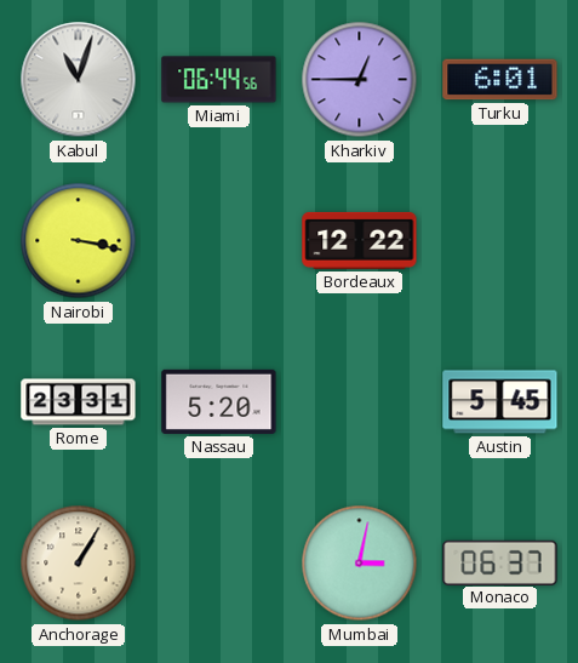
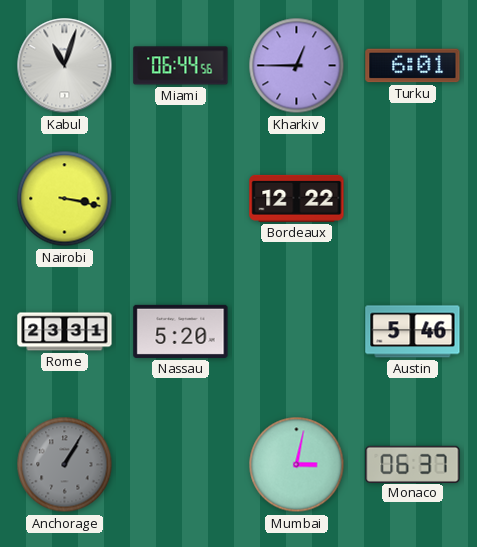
Austin: 5:45 -> 5:46 (413, 332)
Anchorage dial: cream -> grey (65, 465)
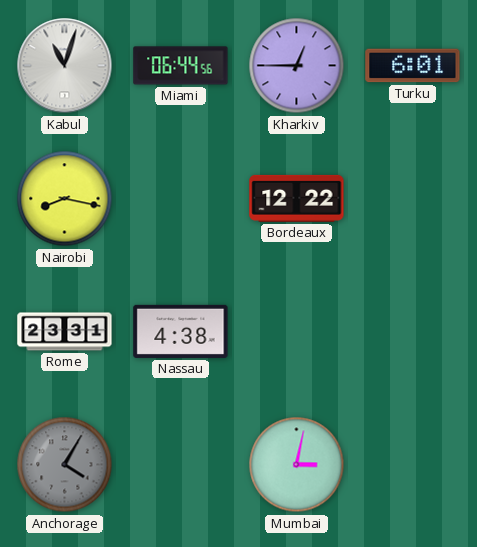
Nairobi: 3:17 -> 8:17 (65, 199)
Nassau: 5:20 -> 4:38 (181, 331)
Austin: 5:46 -> none (413, 332)
Anchorage: 1:05 -> 4:05 (65, 465)
Monaco: 06:37 -> none (413, 464)
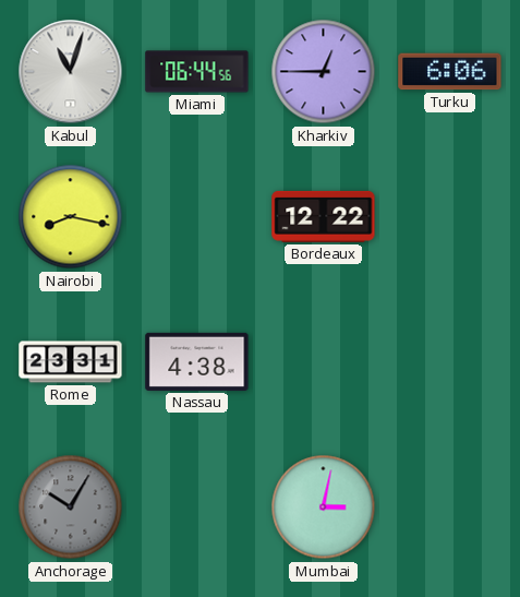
Turku: 6:01 -> 6:06 (450, 72)
Anchorage: 4:05 -> 10:05 (71, 508)
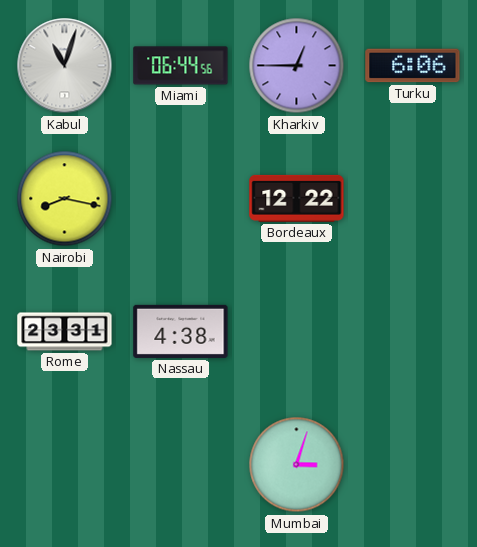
Anchorage: 10:05 -> none (71, 508)
Mumbai: 3:02 -> 3:03 (297, 465)
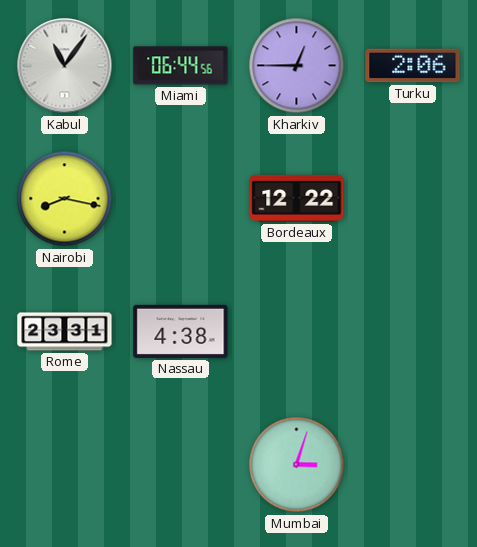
Kabul: 11:03 -> 11:06 (65, 66)
Turku: 6:06 -> 2:06 (413, 66)
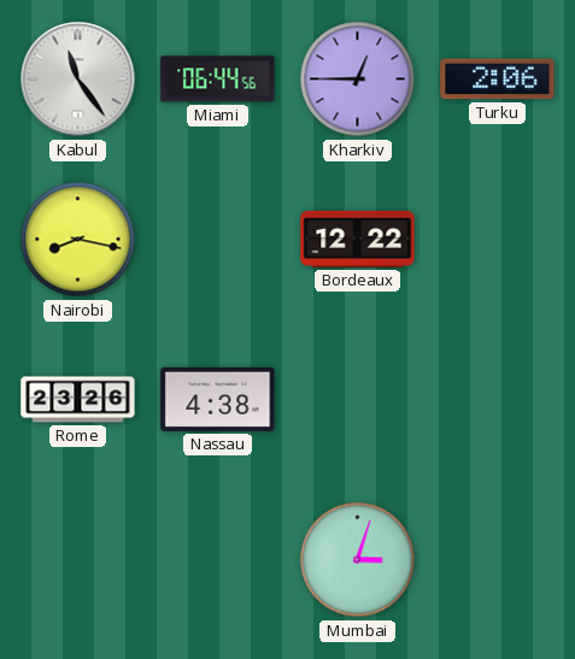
Kabul: 11:06 -> 11:24 (78, 80)
Rome: 23:31 -> 23:26 (78, 400)
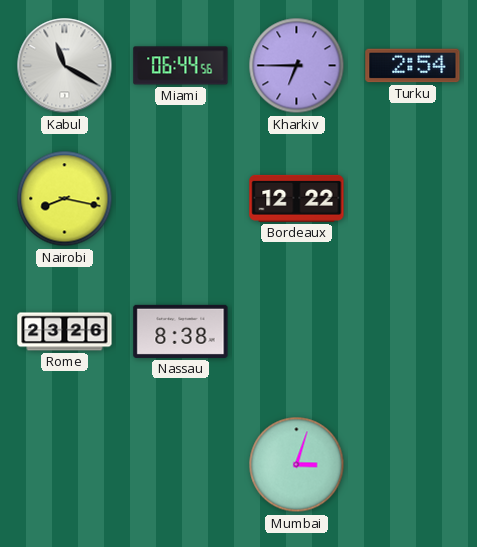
Kabul: 11:24 -> 11:20 (65, 66)
Kharkiv: 12:45 -> 6:45 (297, 66)
Turku: 2:06 -> 2:54 (413, 66)
Nassau: 4:38 -> 8:38 (181, 331)
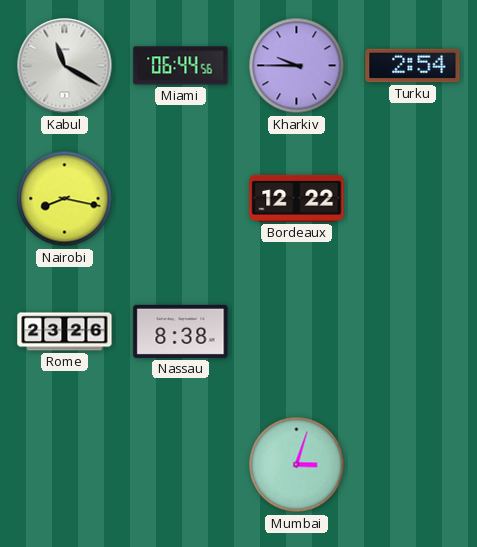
Kharkiv: 6:45 -> 9:45 (297, 66)
